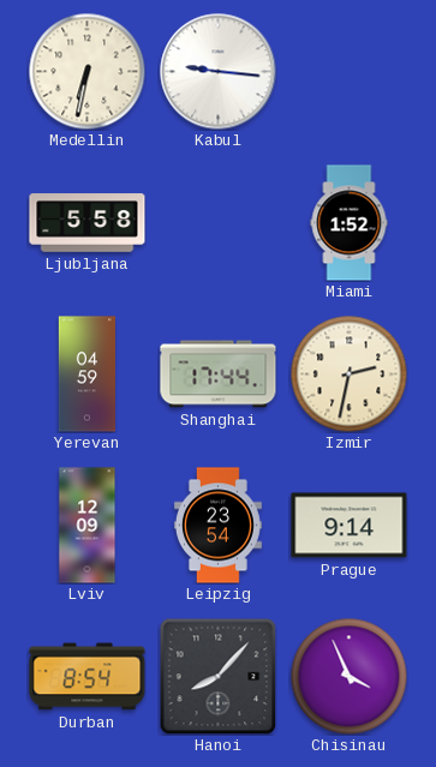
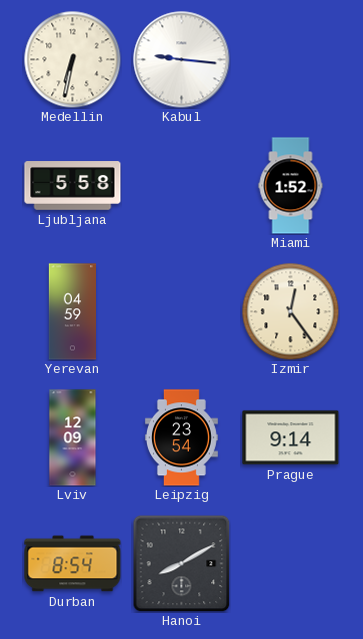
Shanghai: 17:44 -> none (219, 374)
Izmir: 2:32 -> 12:24 (290, 311)
Hanoi: 8:07 -> 8:10 (181, 563)
Chisinau: 3:56 -> none (348, 676)
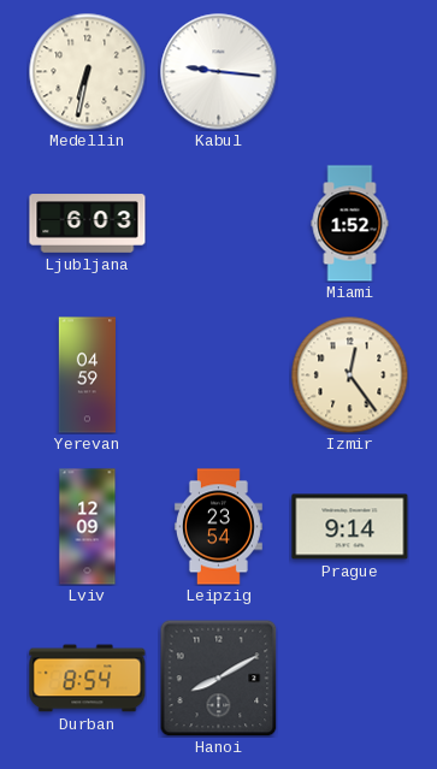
Ljubljana: 5:58 -> 6:03 (88, 224)
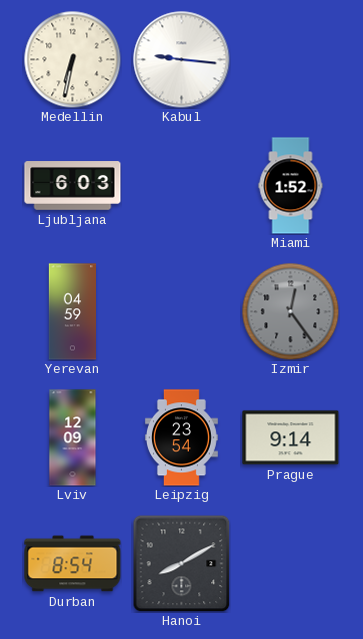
Izmir dial: cream -> grey (290, 311)
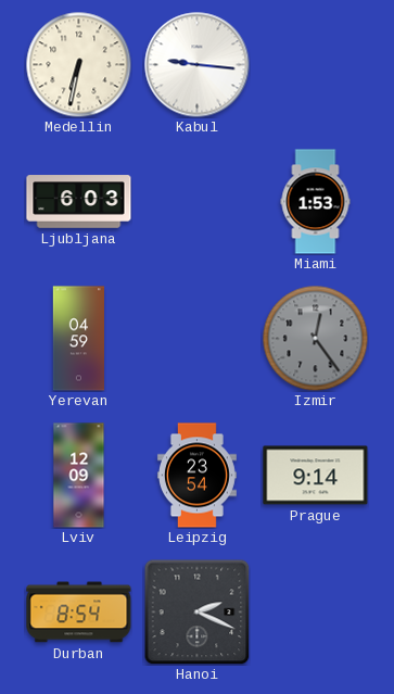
Miami: 1:52 -> 1:53 (316, 202)
Hanoi: 8:10 -> 2:19 (196, 611)
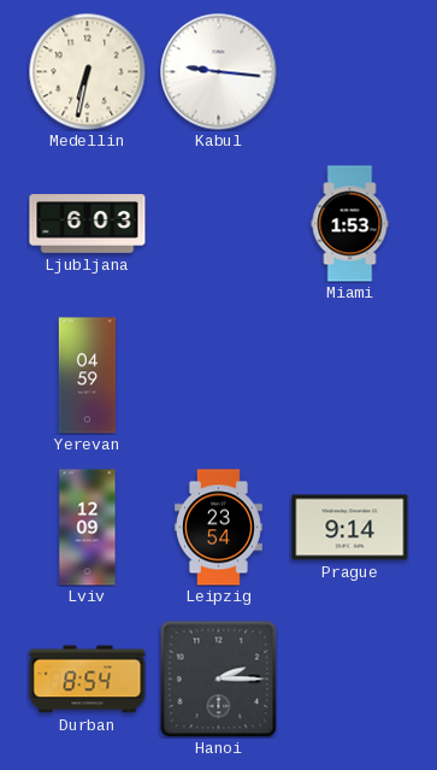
Izmir: 12:24 -> none (315, 338)
Hanoi: 2:19 -> 2:15 (218, 678)
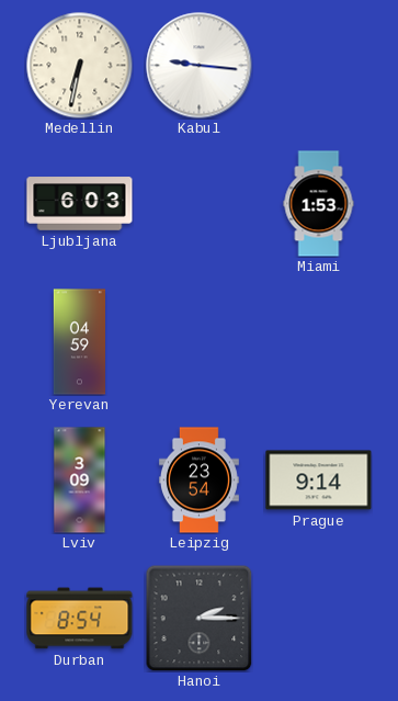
Lviv: 12:09 -> 3:09 (80, 480)
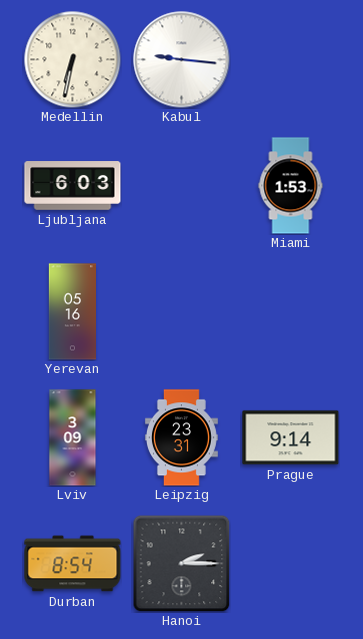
Yerevan: 04:59 -> 05:16 (73, 312)
Leipzig: 23:54 -> 23:31 (181, 438)
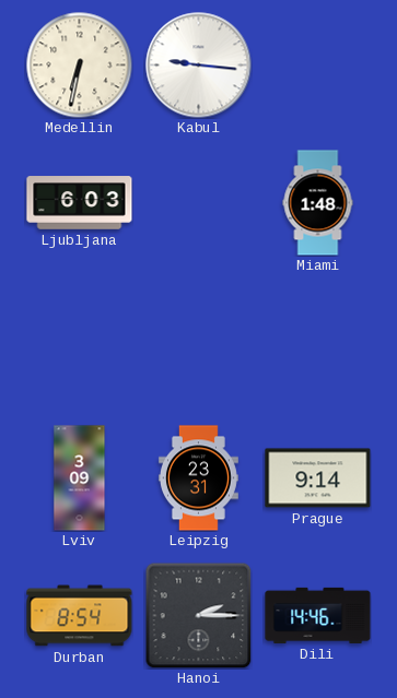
Miami: 1:53 -> 1:48 (318, 203)
Yerevan: 05:16 -> none (73, 312)
Dili: none -> 14:46 (318, 615)
